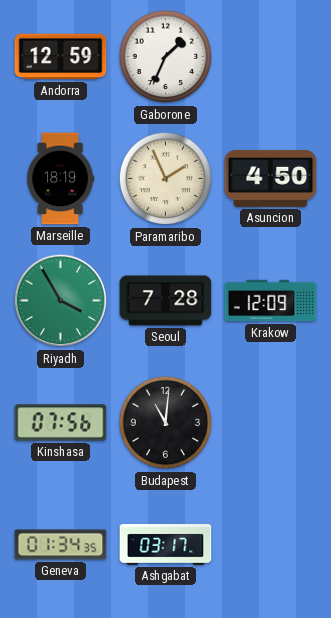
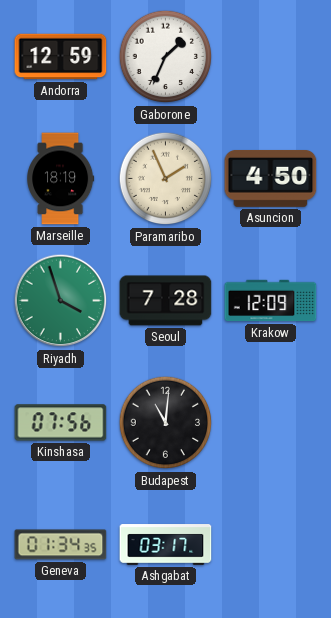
Riyadh: 3:55 -> 3:57 (61, 301)
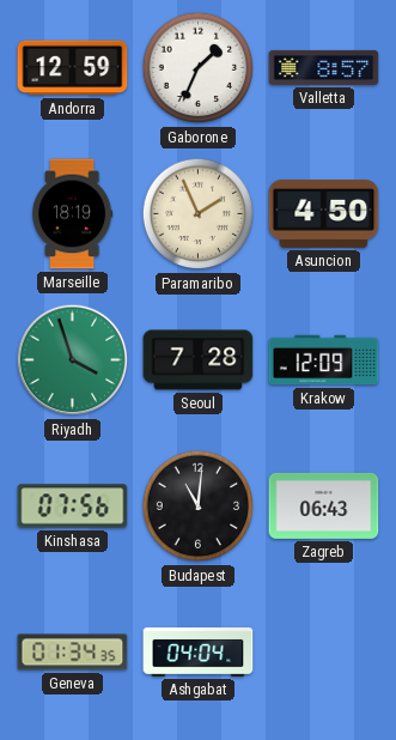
Valletta: none -> 8:57 (324, 67)
Zagreb: none -> 06:43 (324, 505)
Ashgabat: 03:17 -> 04:04 (199, 653)
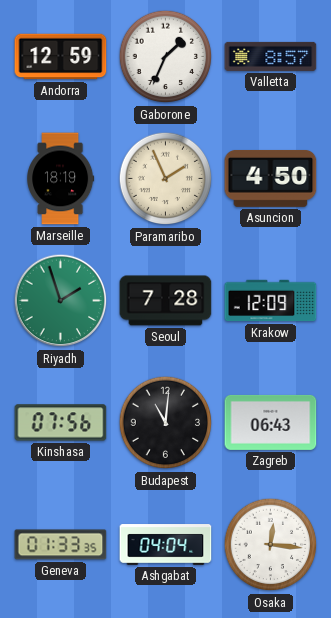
Riyadh: 3:57 -> 1:57 (61, 301)
Geneva: 01:34 -> 01:33 (61, 545)
Osaka: none -> 12:16 (271, 545)
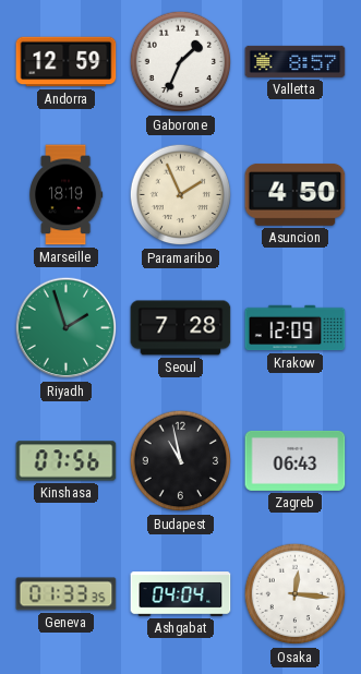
Budapest: 11:01 -> 10:58 (181, 461)
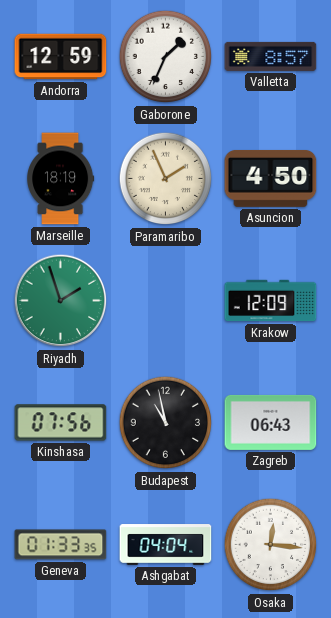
Seoul: 7:28 -> none (181, 328)
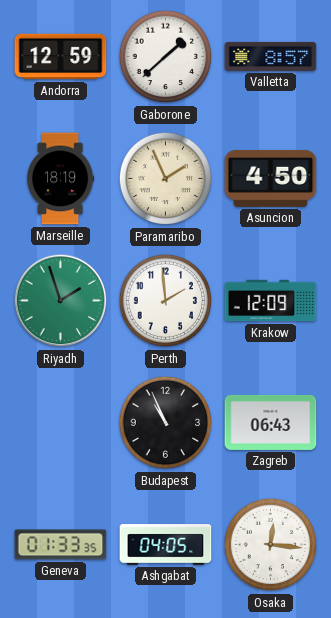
Gaborone: 1:34 -> 1:38 (166, 57)
Perth: none -> 1:59 (166, 301)
Kinshasa: 07:56 -> none (61, 423)
Budapest: 10:58 -> 10:56 (166, 423)
Ashgabat: 04:04 -> 04:05 (166, 545)
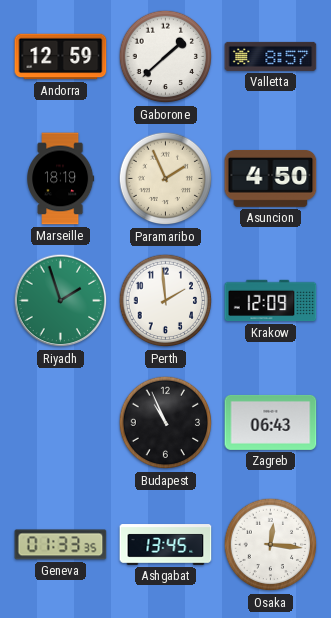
Ashgabat: 04:05 -> 13:45 (166, 545)
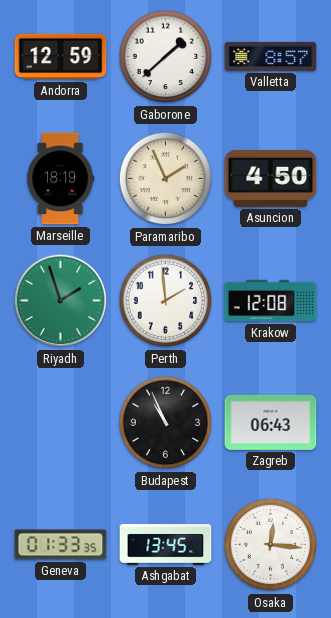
Krakow: 12:09 -> 12:08 (271, 301)
